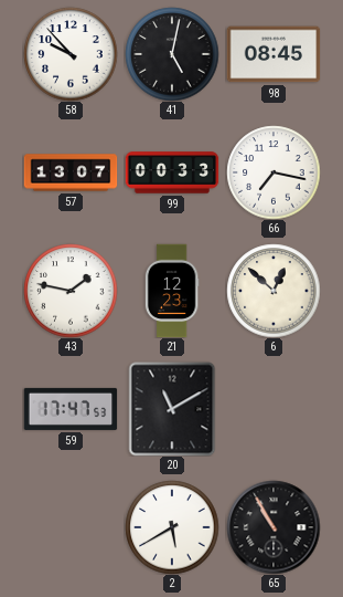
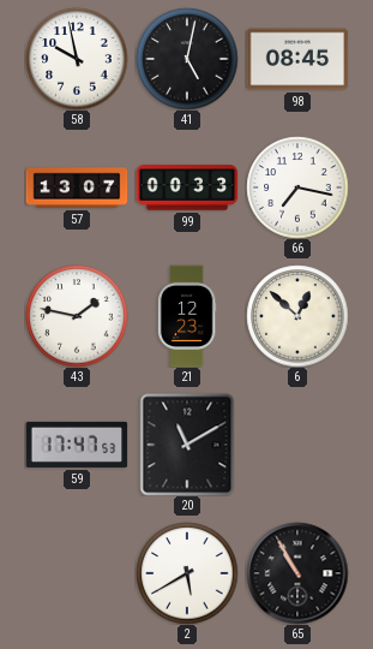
58: 9:53 -> 9:58 (77, 59)
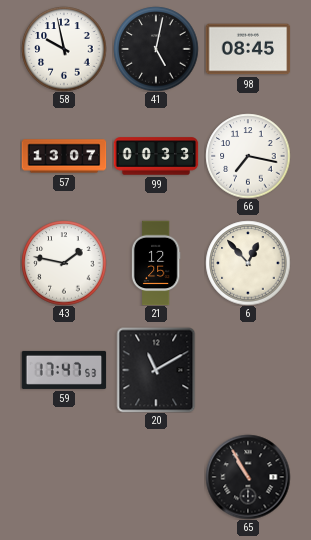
21: 12:23 -> 12:25 (156, 263)
6: 12:52 -> 12:53 (248, 263)
2: 5:40 -> none (187, 573)
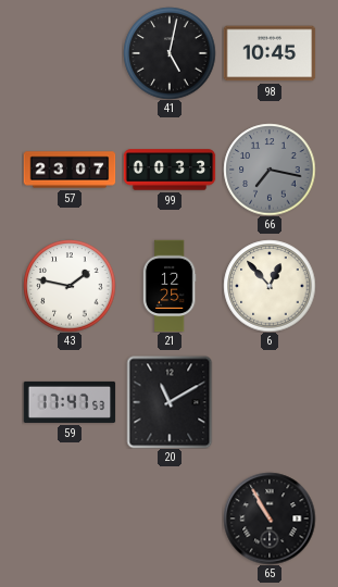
58: 9:58 -> none (64, 49)
98: 08:45 -> 10:45 (270, 53)
57: 13:07 -> 23:07 (70, 170)
66 dial: white -> grey (270, 170)
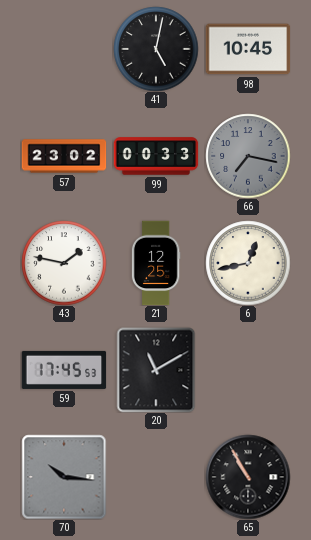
57: 23:07 -> 23:02 (64, 156)
6: 12:53 -> 12:43 (248, 263)
59: 17:47 -> 17:45 (64, 370)
70: none -> 10:16 (64, 477)
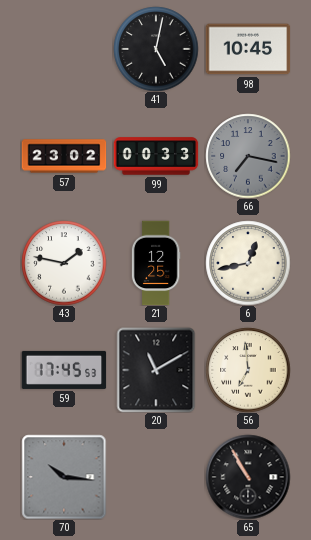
56: none -> 6:59 (248, 370)
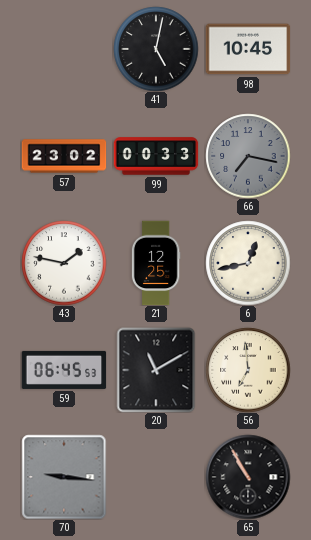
59: 17:45 -> 06:45 (64, 370)
70: 10:16 -> 9:16 (64, 477)
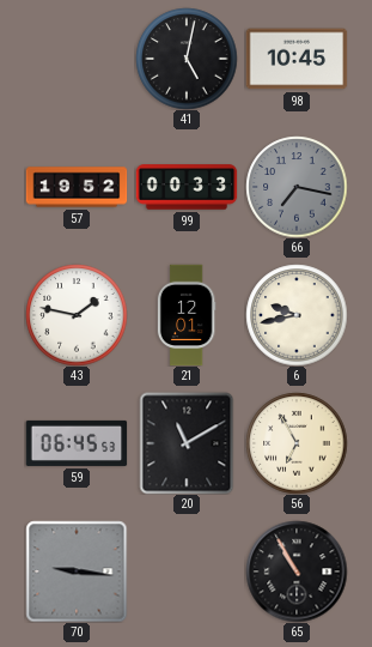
57: 23:02 -> 19:52 (77, 187)
21: 12:25 -> 12:01 (187, 315)
6: 12:43 -> 9:43 (297, 315)
56: 6:59 -> 6:55 (297, 443)
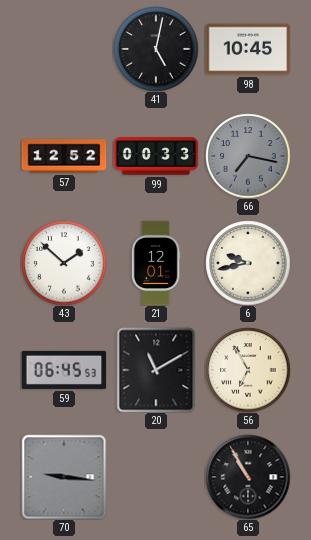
57: 19:52 -> 12:52 (64, 156)
43: 1:47 -> 1:52 (64, 263)
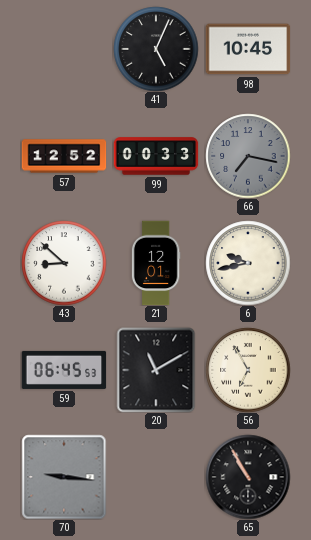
41: 5:02 -> 5:04 (156, 49)
43: 1:52 -> 8:52 (64, 263)
